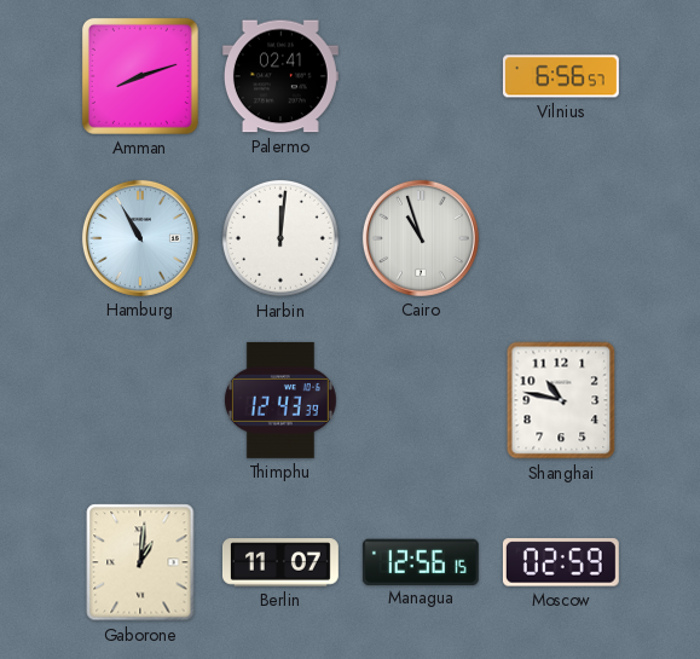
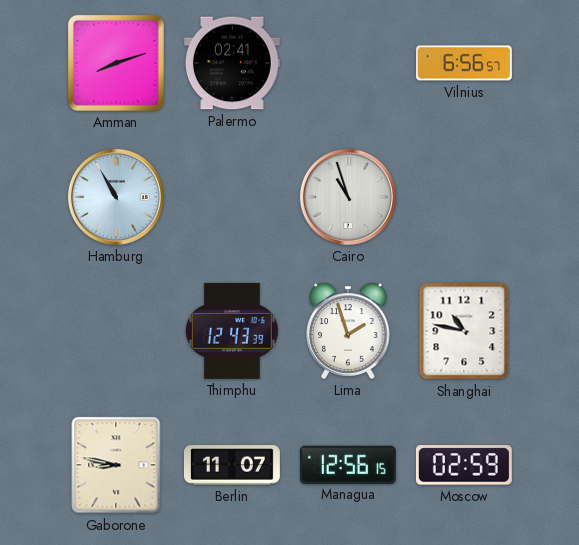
Harbin: 12:01 -> none (280, 238)
Lima: none -> 1:57 (348, 331)
Gaborone: 1:01 -> 8:47 (116, 465)
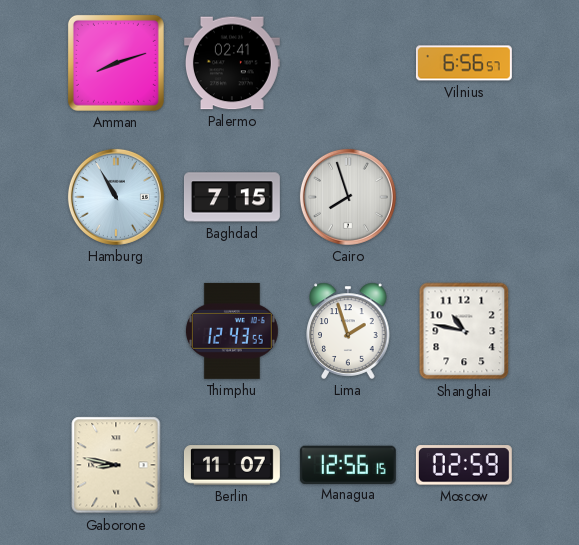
Baghdad: none -> 7:15 (232, 197)
Cairo: 10:57 -> 7:57 (348, 197)
Thimphu: 12:43:39 -> 12:43:55 (232, 331)
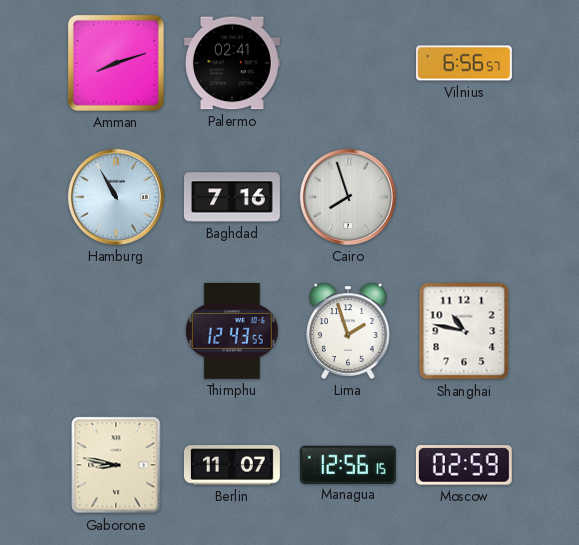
Baghdad: 7:15 -> 7:16 (232, 197)
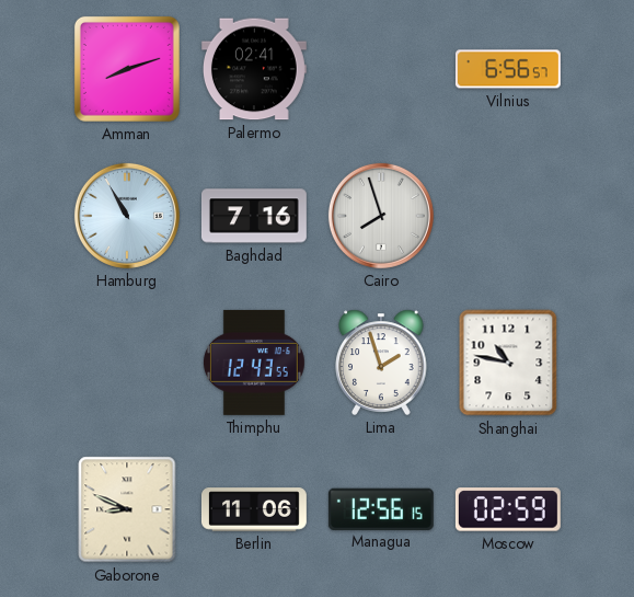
Gaborone: 8:47 -> 8:49 (127, 509)
Berlin: 11:07 -> 11:06 (254, 509)
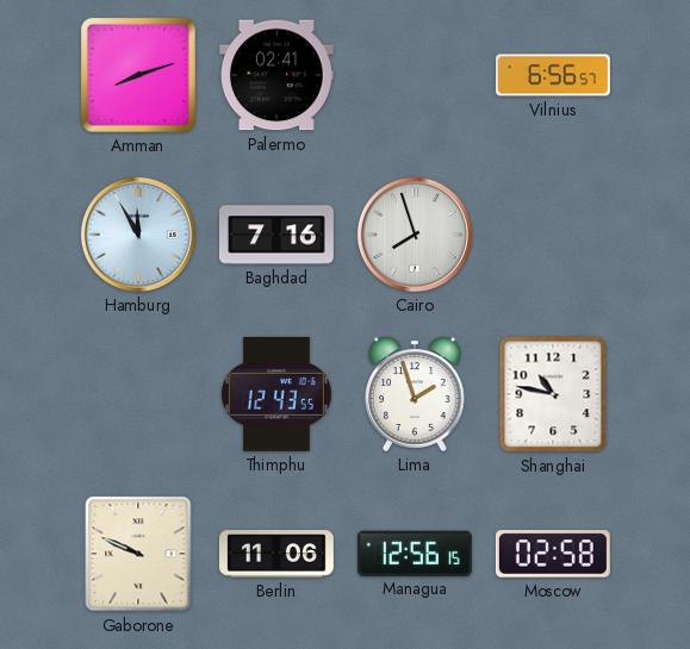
Hamburg: 10:55 -> 11:55 (138, 235)
Gaborone: 8:49 -> 9:49 (138, 554)
Moscow: 02:59 -> 02:58 (553, 554)
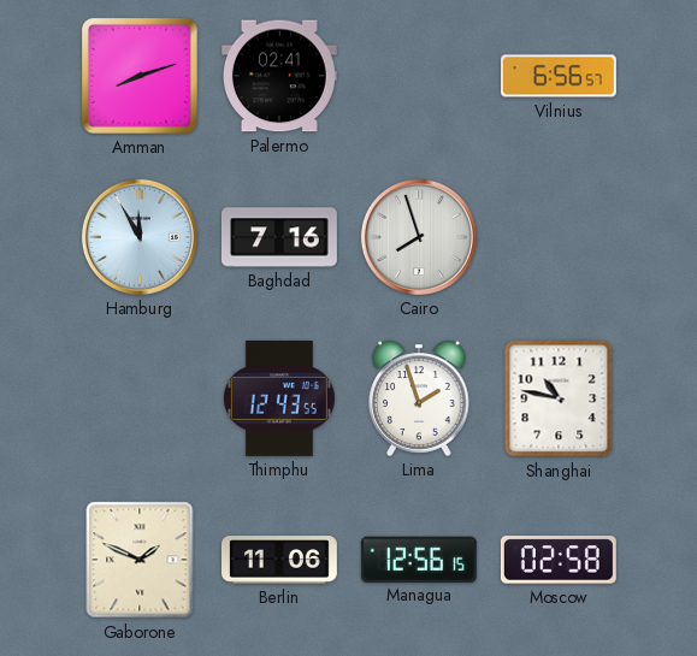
Gaborone: 9:49 -> 1:49 (140, 560)
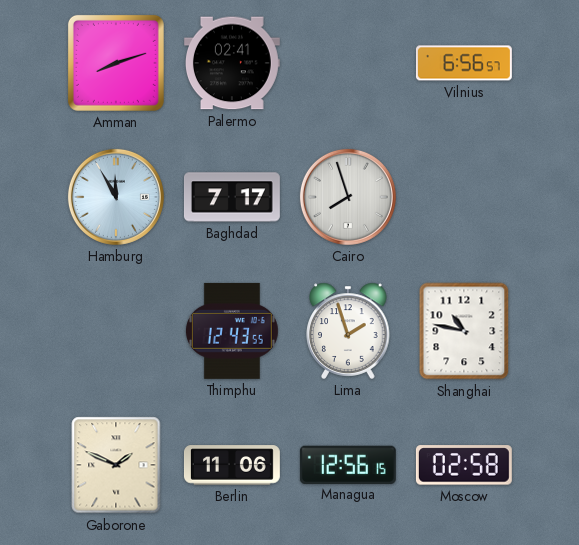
Baghdad: 7:16 -> 7:17 (232, 197)
